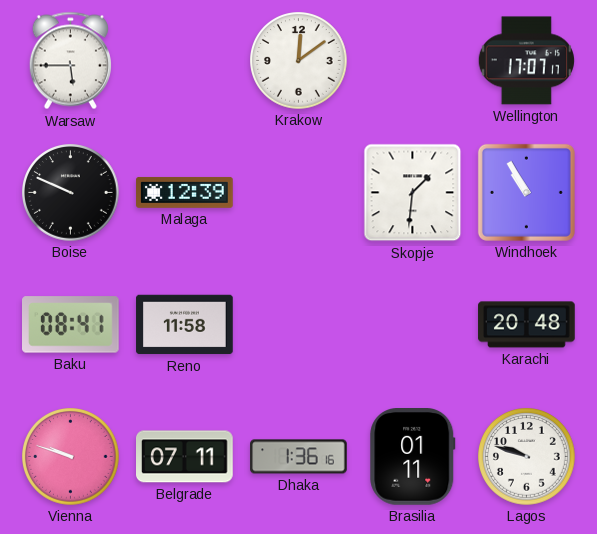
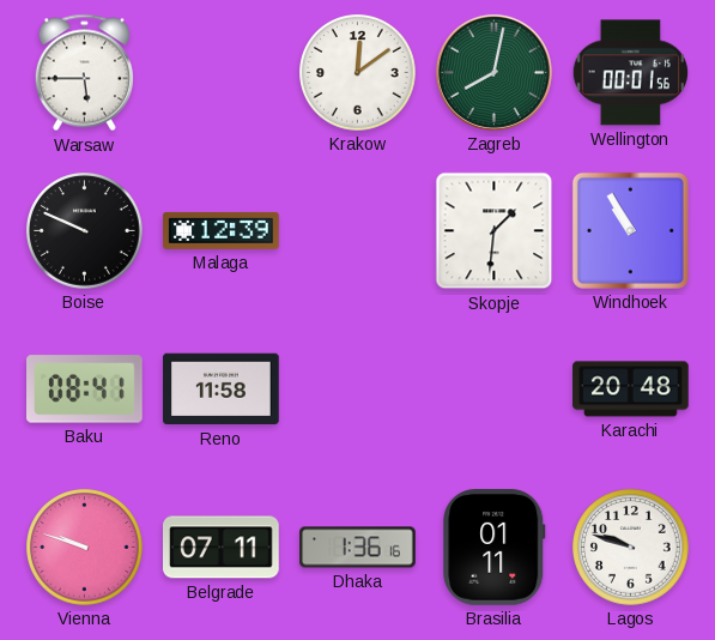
Zagreb: none -> 8:02 (493, 72)
Wellington: 17:07 -> 00:01 (630, 73)
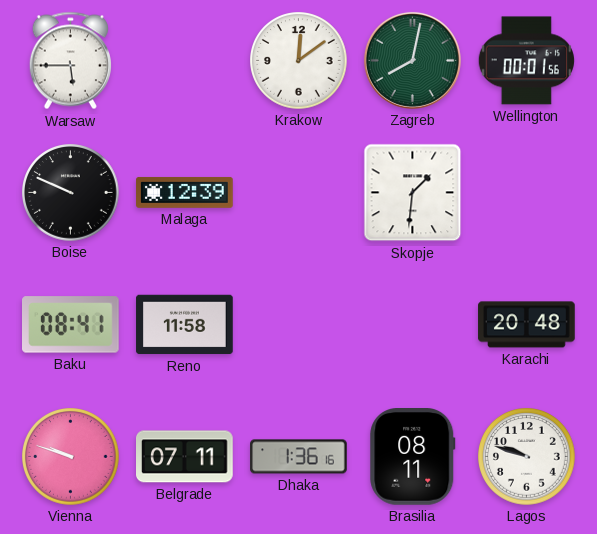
Windhoek: 10:55 -> none (630, 230)
Brasilia: 01:11 -> 08:11 (413, 457)
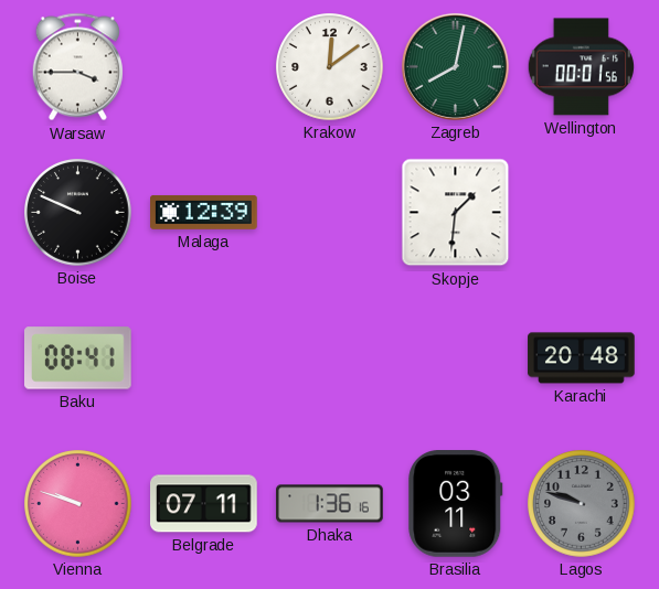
Warsaw: 5:45 -> 3:45 (77, 67)
Reno: 11:58 -> none (185, 325)
Brasilia: 08:11 -> 03:11 (456, 504)
Lagos dial: white -> grey (582, 504)
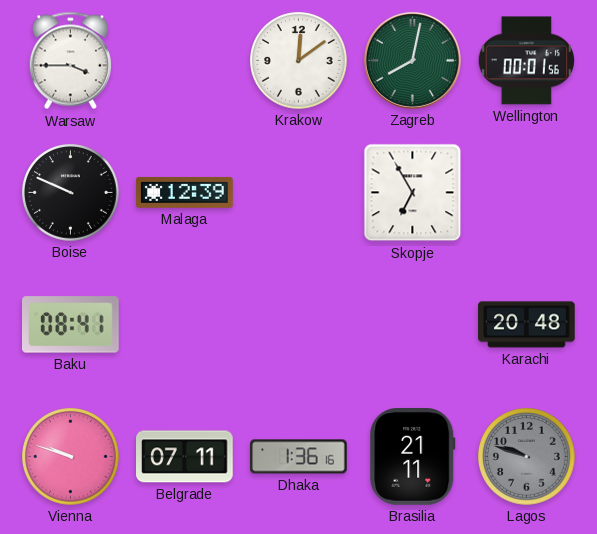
Skopje: 1:31 -> 6:55 (413, 193)
Brasilia: 03:11 -> 21:11 (413, 457)
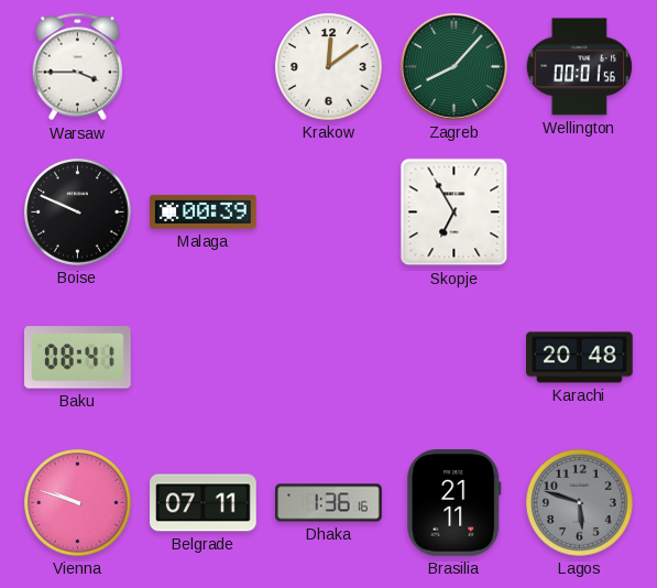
Zagreb: 8:02 -> 8:07 (453, 66)
Malaga: 12:39 -> 00:39 (204, 211)
Lagos: 9:48 -> 5:48 (580, 503)
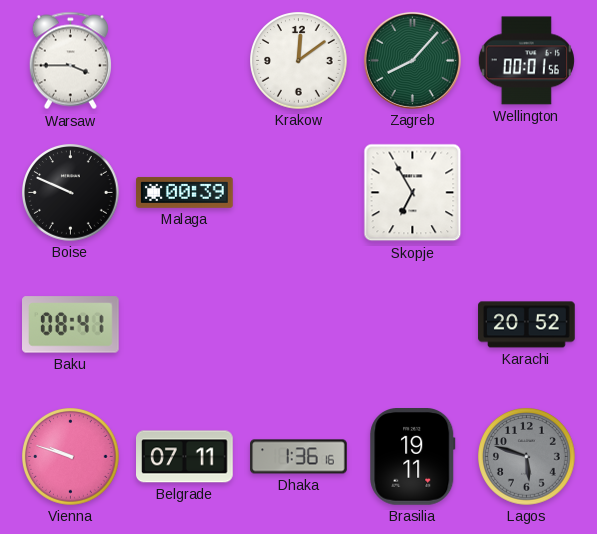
Karachi: 20:48 -> 20:52 (527, 325)
Brasilia: 21:11 -> 19:11 (413, 457)
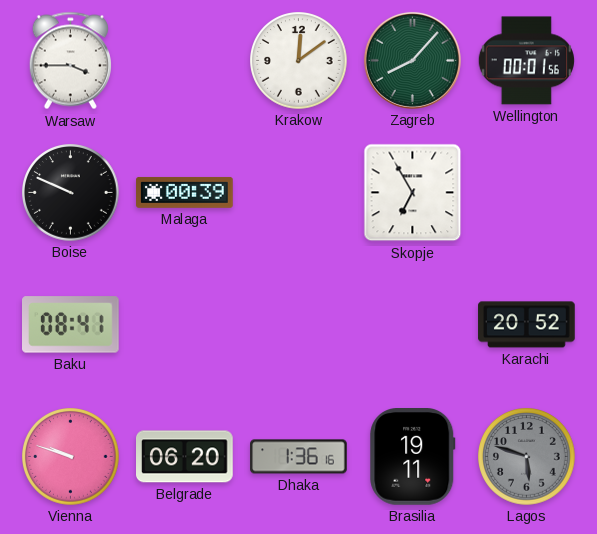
Belgrade: 07:11 -> 06:20 (185, 457)
